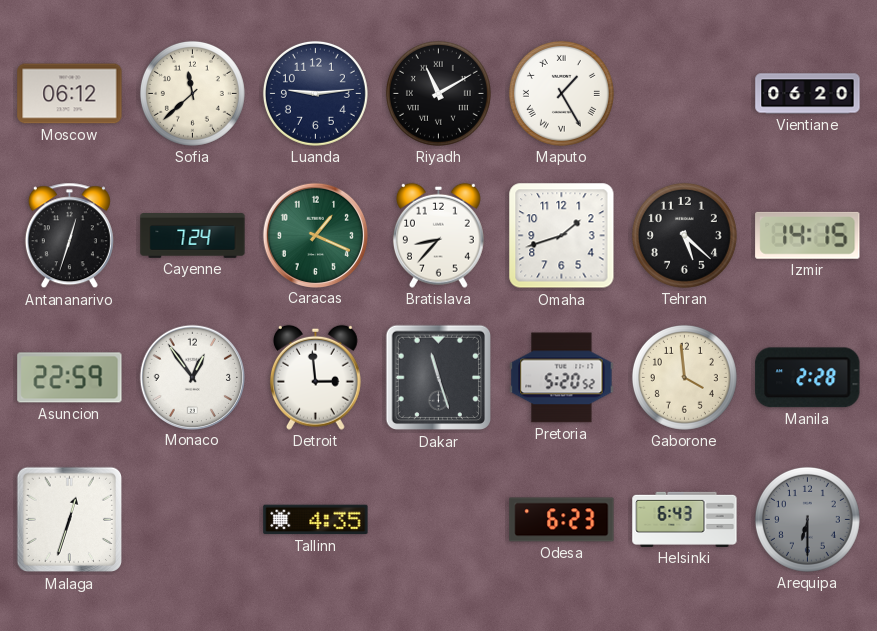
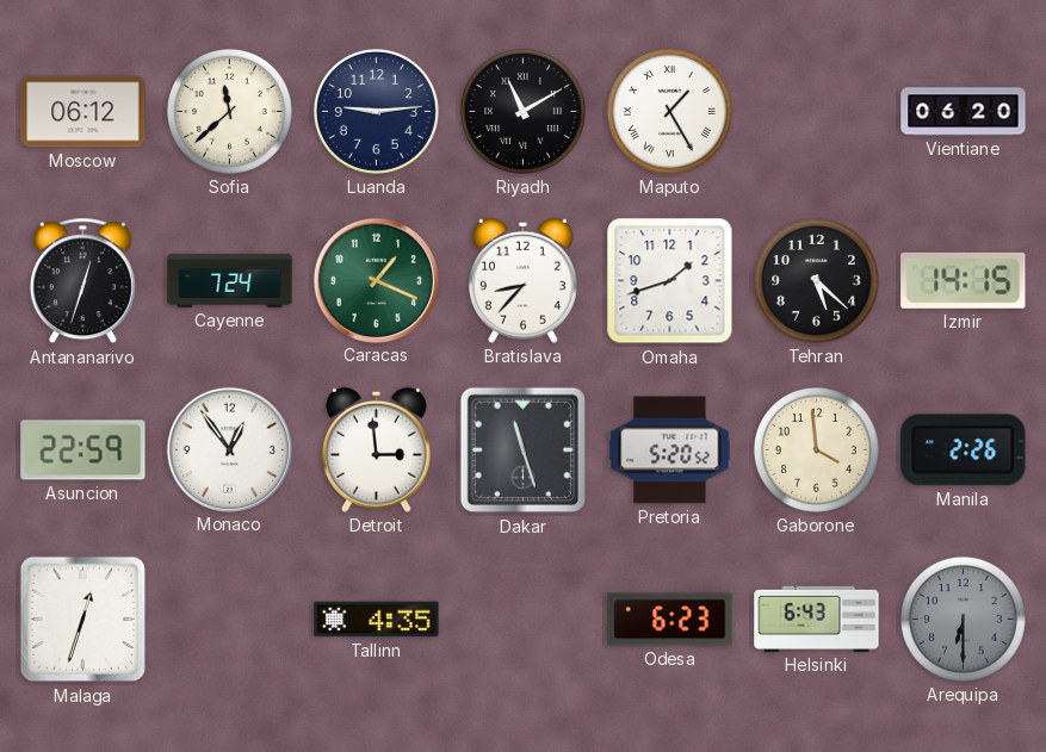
Manila: 2:28 -> 2:26 (964, 450)
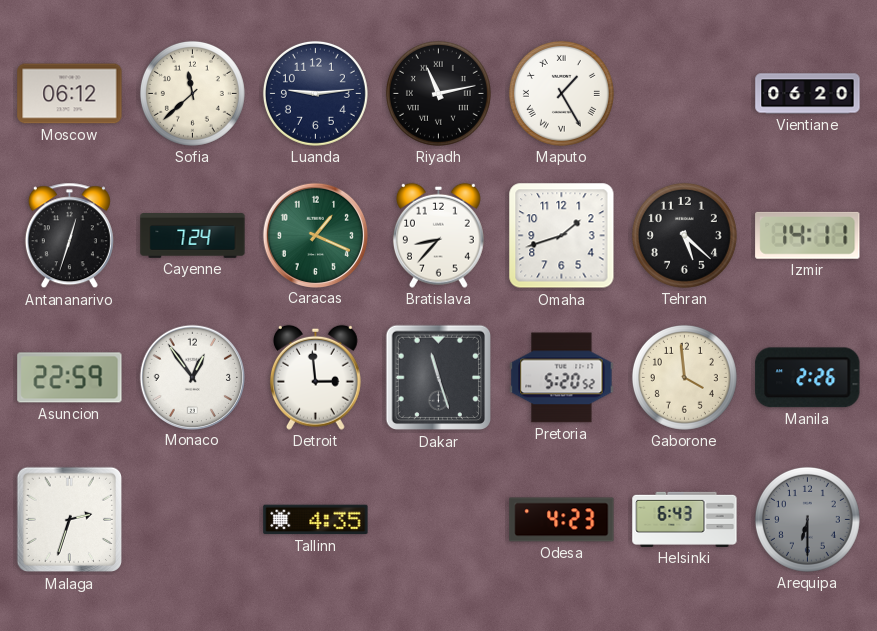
Riyadh: 11:10 -> 11:13 (438, 93)
Izmir: 14:15 -> 14:11 (808, 235)
Malaga: 12:33 -> 2:33 (70, 520)
Odesa: 6:23 -> 4:23 (562, 520)
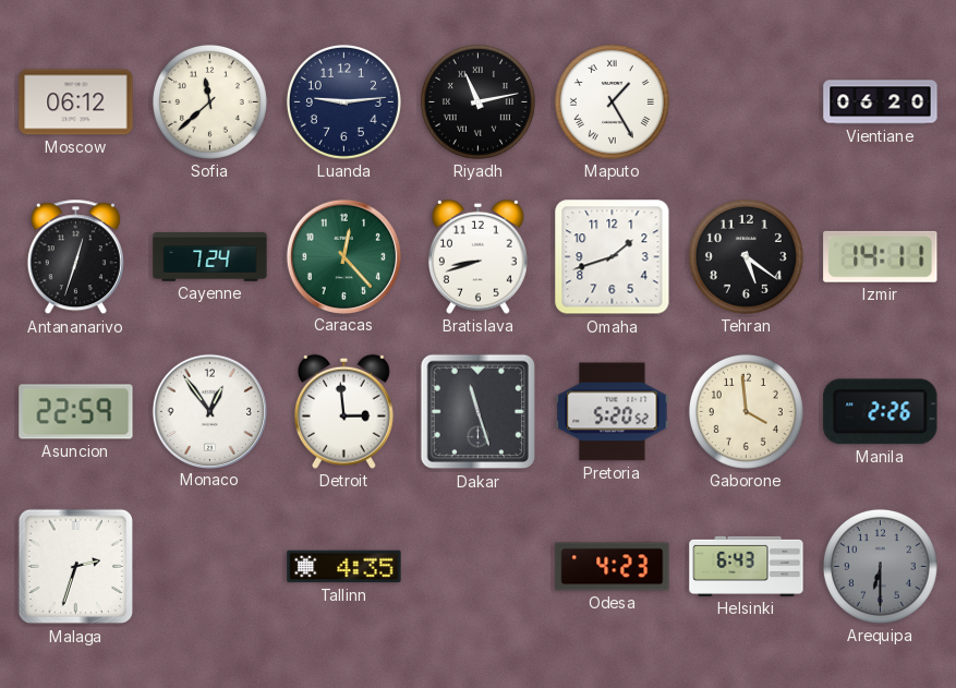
Caracas: 1:19 -> 12:23 (343, 256)
Bratislava: 8:37 -> 8:42 (477, 256)
Tehran: 5:22 -> 5:21 (746, 256)
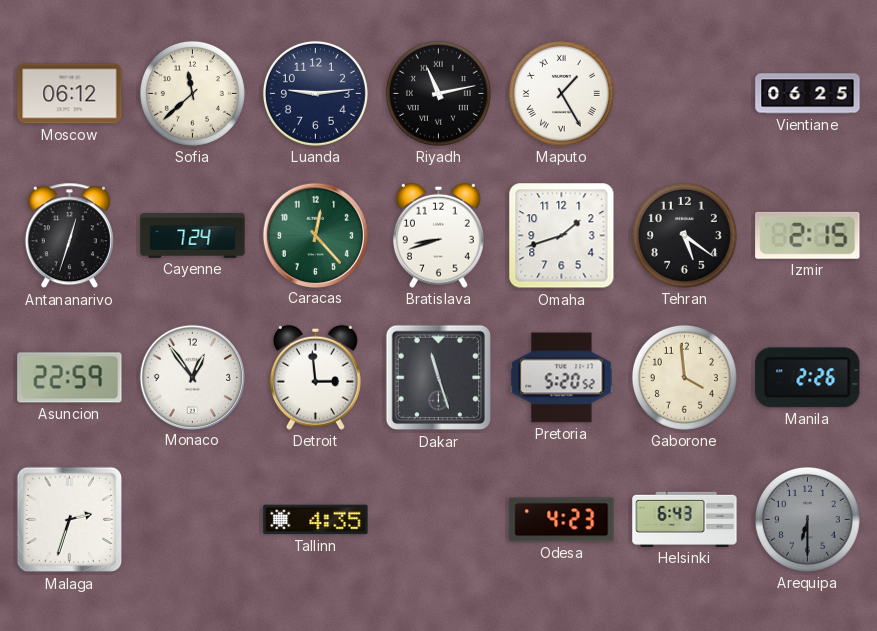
Vientiane: 06:20 -> 06:25 (808, 94)
Izmir: 14:11 -> 2:15 (808, 235)
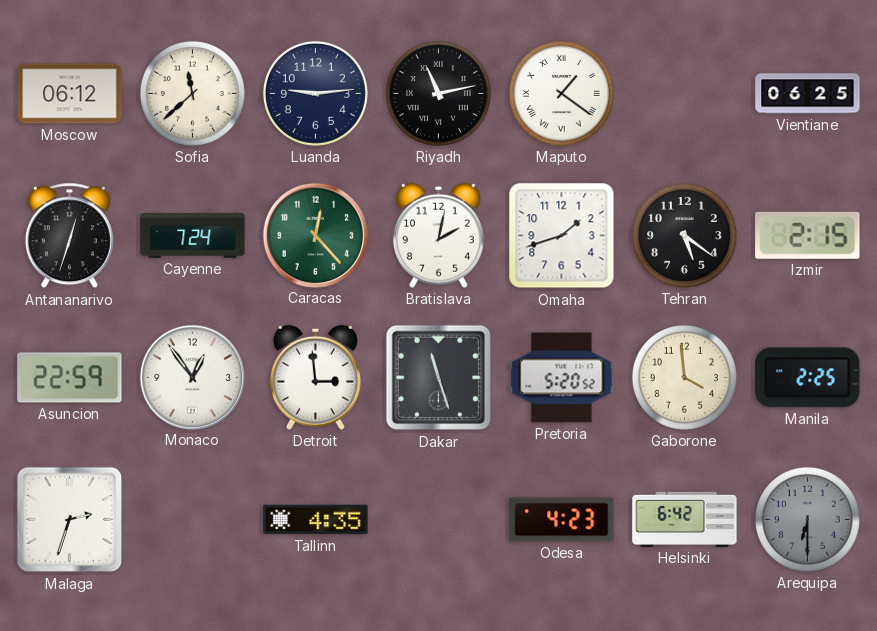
Maputo: 1:25 -> 1:21 (561, 93)
Bratislava: 8:42 -> 2:02 (438, 235)
Manila: 2:26 -> 2:25 (808, 378)
Helsinki: 6:43 -> 6:42 (685, 519)
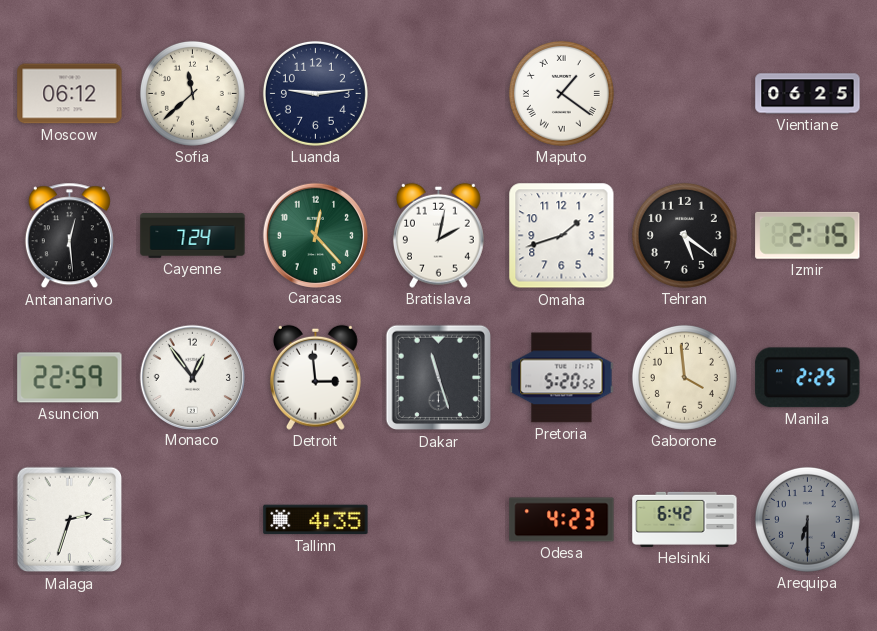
Riyadh: 11:13 -> none (438, 93)
Antananarivo: 12:33 -> 12:29 (69, 236)
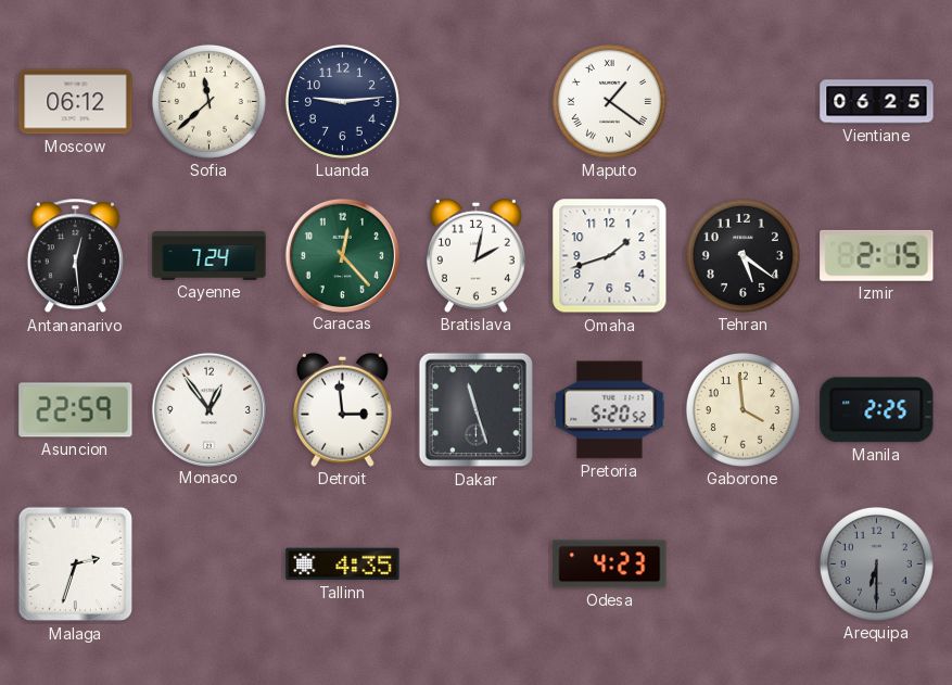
Helsinki: 6:42 -> none (685, 519)
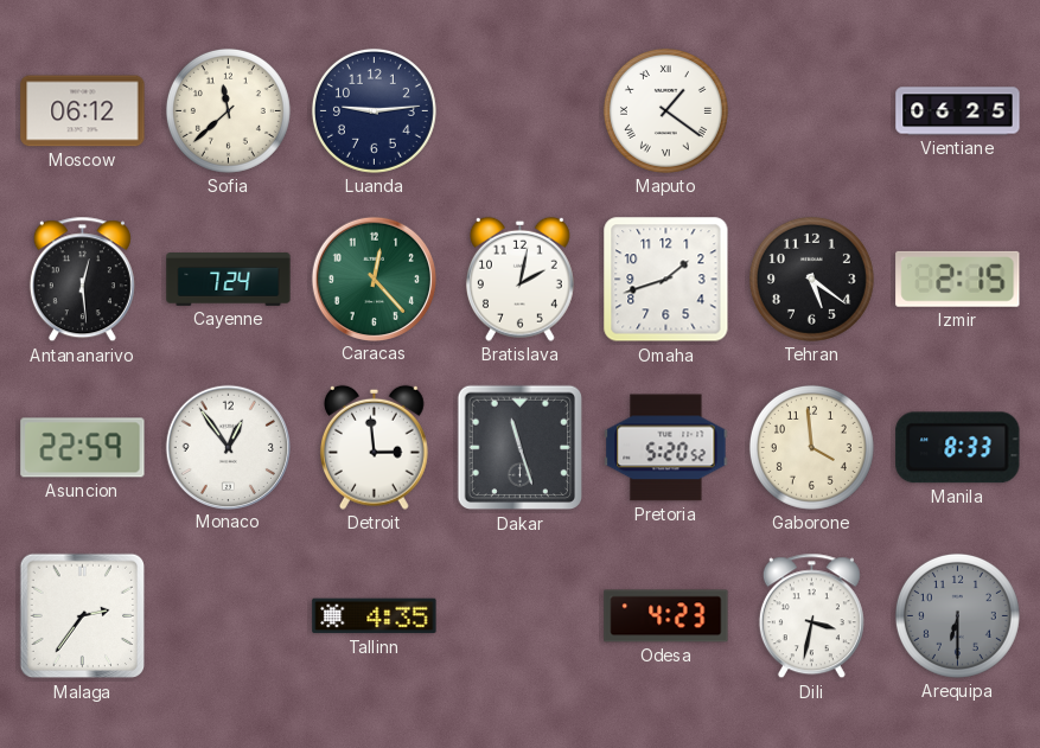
Manila: 2:25 -> 8:33 (958, 448)
Malaga: 2:33 -> 2:36 (83, 616)
Dili: none -> 3:32 (811, 616)
